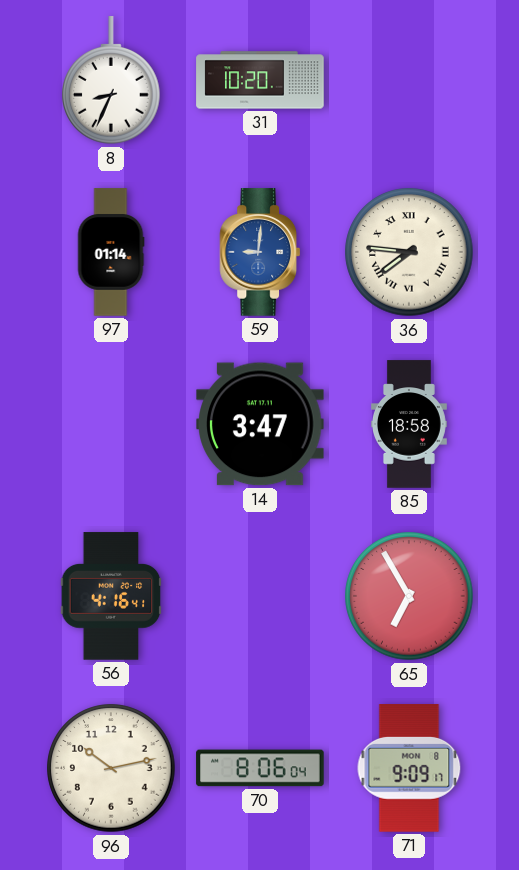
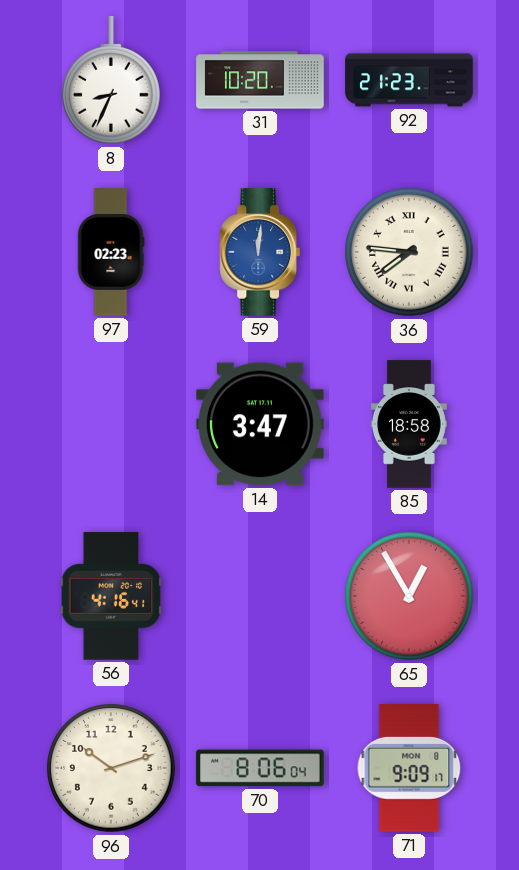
92: none -> 21:23 (409, 80)
97: 01:14 -> 02:23 (111, 252)
59: 9:01 -> 12:01 (259, 252)
65: 6:55 -> 12:55 (409, 596)
96: 10:13 -> 10:12 (111, 768)
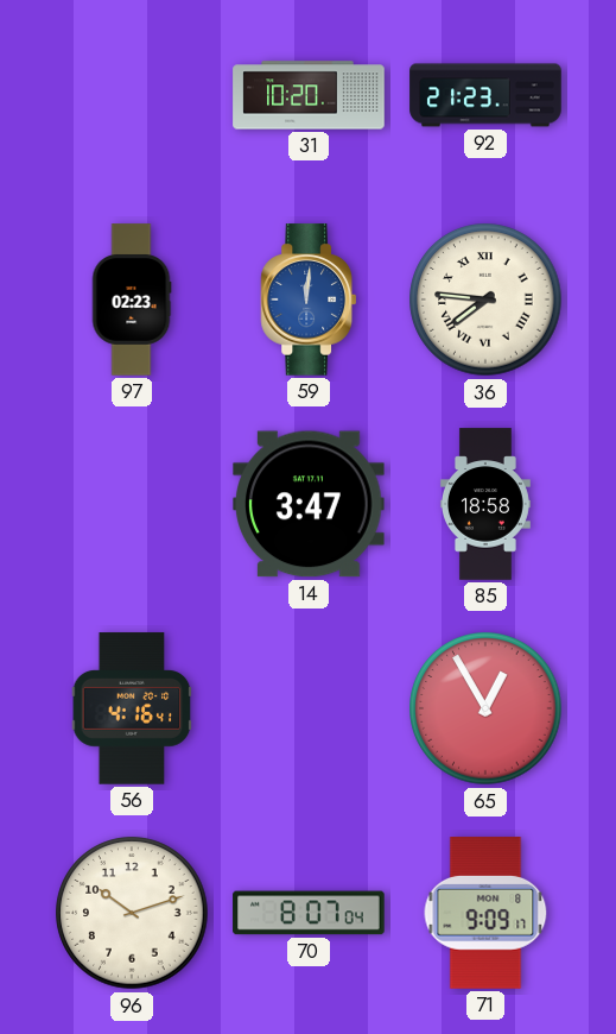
8: 8:34 -> none (111, 81)
70: 8:06 -> 8:07 (309, 913)
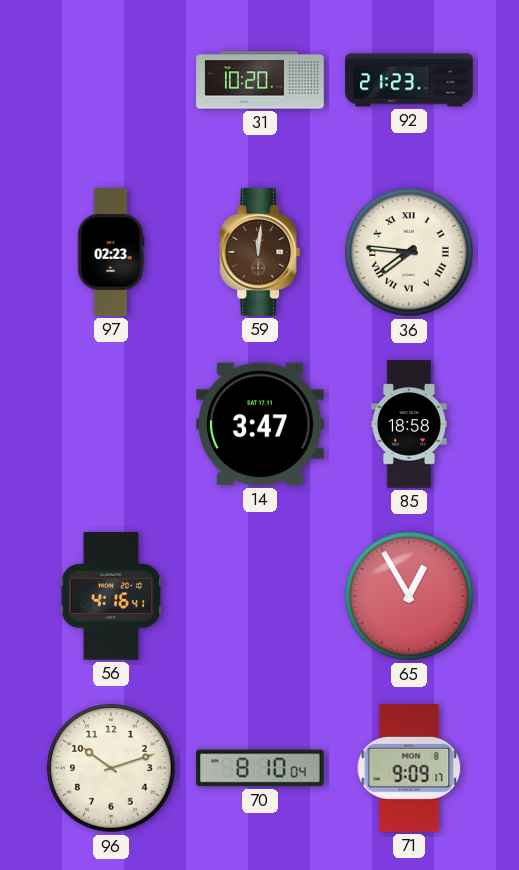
59 dial: blue -> brown (259, 252)
70: 8:07 -> 8:10 (260, 768)
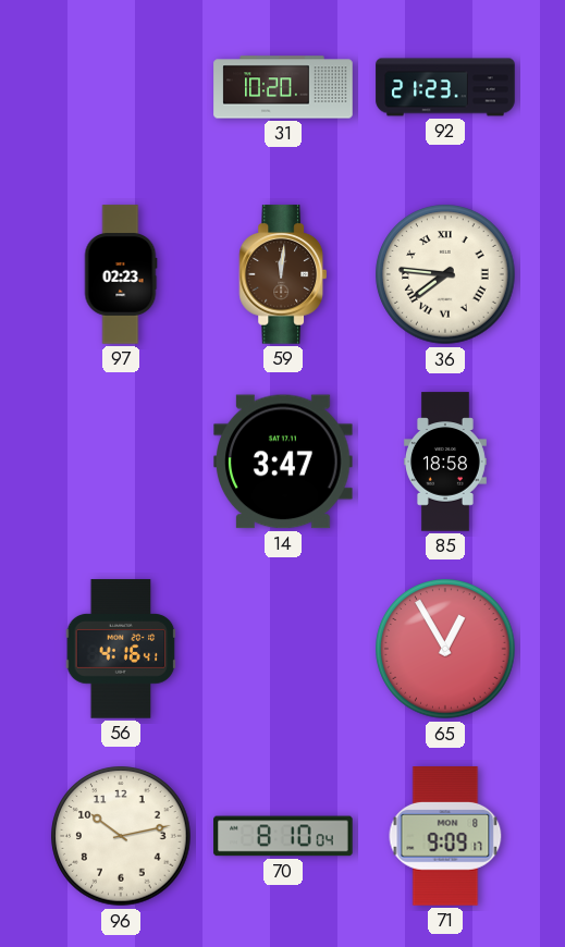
96: 10:12 -> 10:13 (121, 836)
